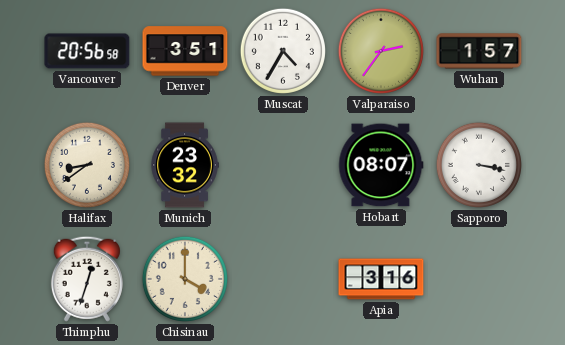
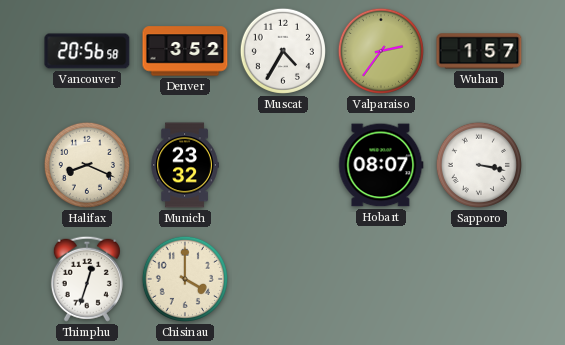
Denver: 3:51 -> 3:52 (185, 51)
Halifax: 8:39 -> 8:19 (87, 165)
Apia: 3:16 -> none (381, 279)
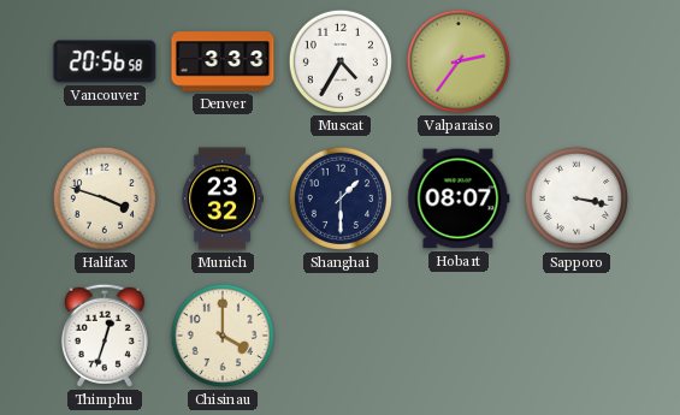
Denver: 3:52 -> 3:33 (223, 61)
Wuhan: 1:57 -> none (479, 51)
Halifax: 8:19 -> 3:48 (105, 198)
Shanghai: none -> 1:30 (341, 198)
